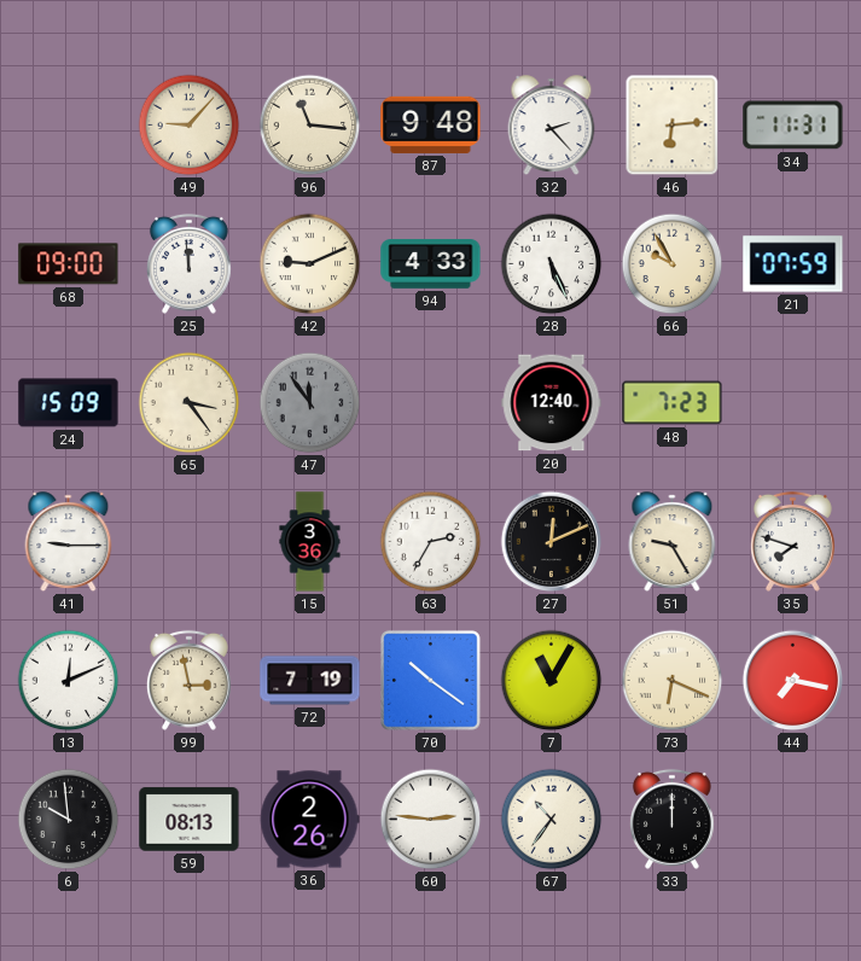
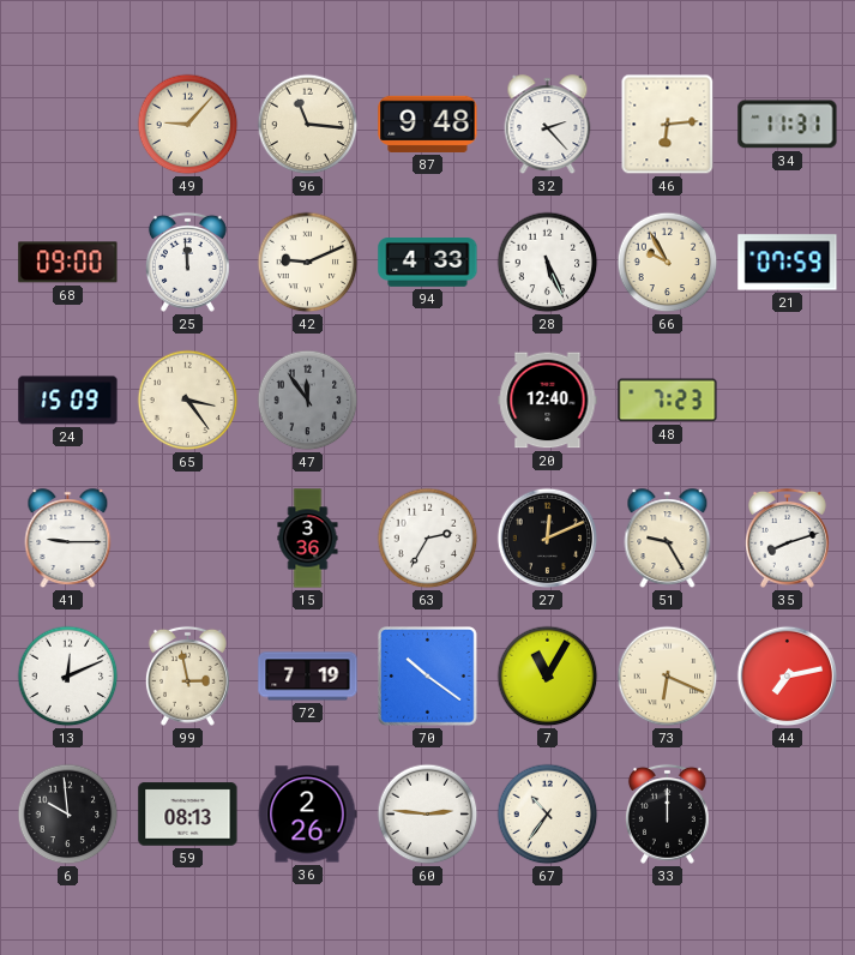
35: 7:48 -> 8:12 (787, 537)
44: 7:17 -> 7:13 (788, 677)
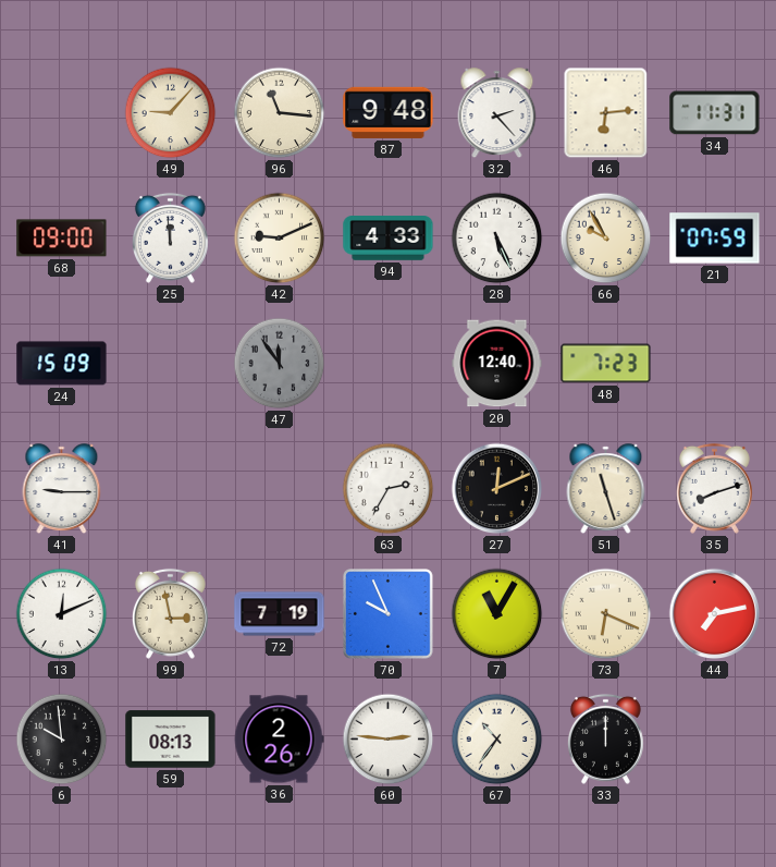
65: 3:24 -> none (188, 401)
15: 3:36 -> none (308, 539)
51: 9:25 -> 11:27 (606, 489)
70: 10:21 -> 9:56 (389, 614)
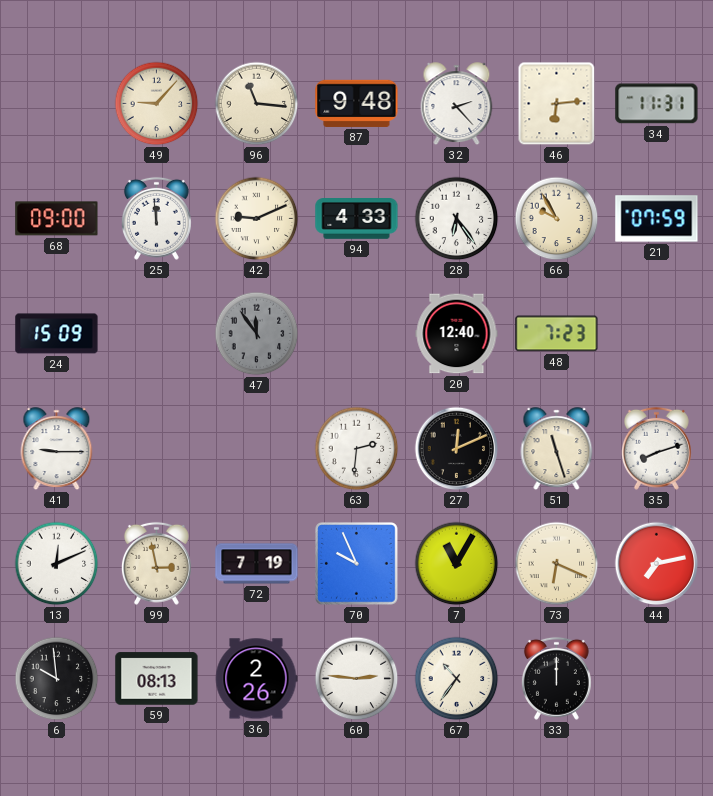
28: 5:26 -> 6:24 (457, 219)
63: 2:35 -> 2:31 (357, 449)
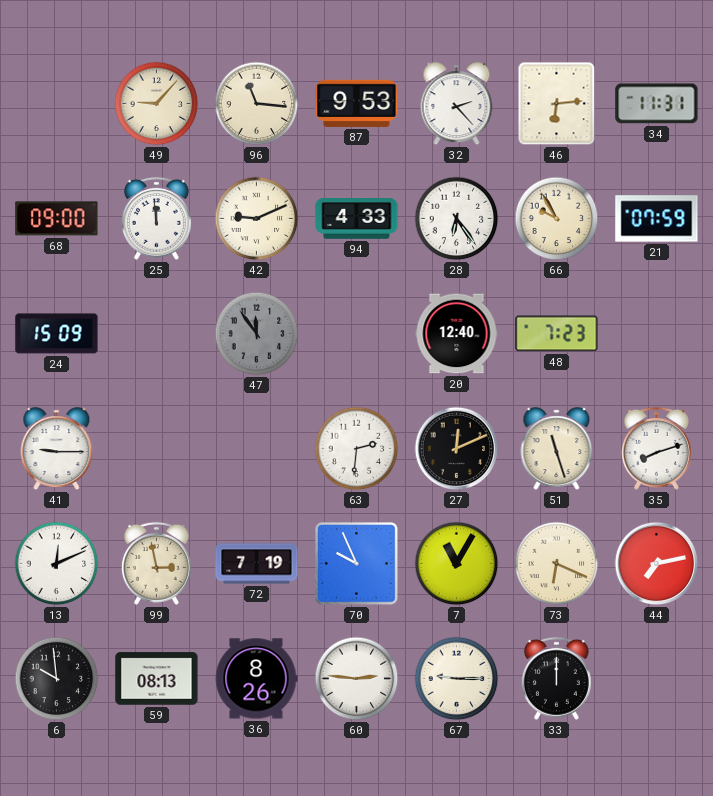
87: 9:48 -> 9:53 (357, 103)
36: 2:26 -> 8:26 (256, 679)
67: 10:36 -> 9:15 (457, 679)
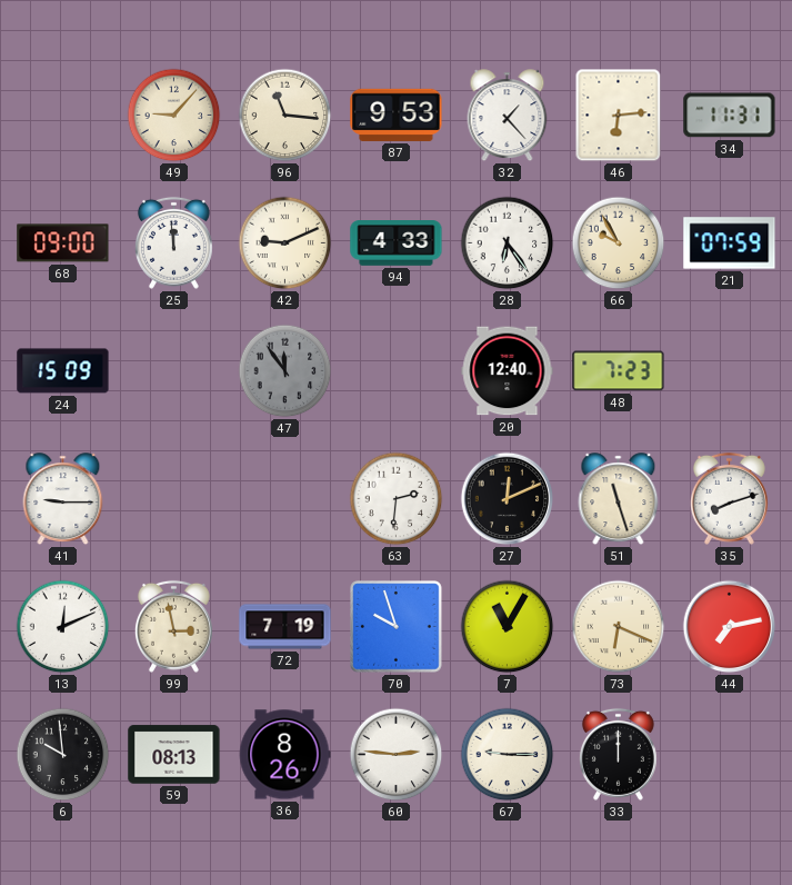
32: 2:23 -> 1:23 (508, 116)
70: 9:56 -> 9:57 (397, 627)
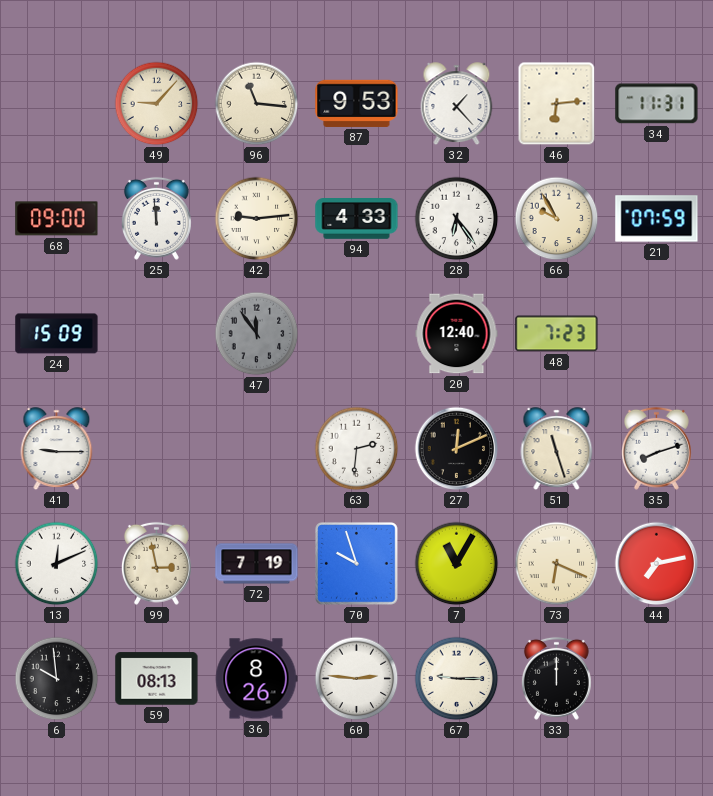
42: 9:11 -> 9:14 (257, 219)
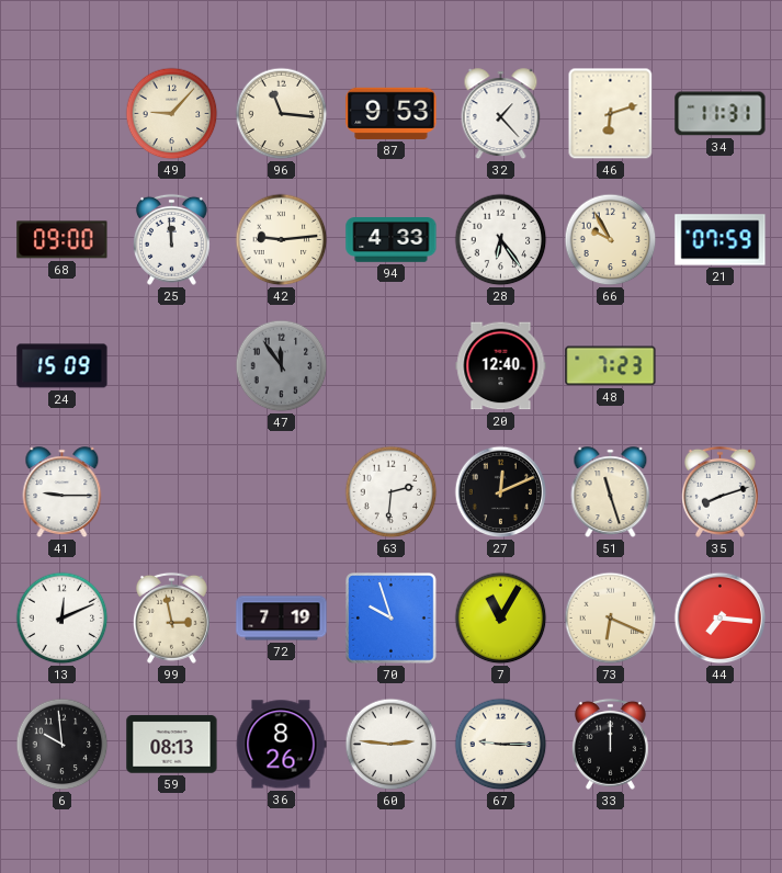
46: 6:14 -> 6:12 (611, 114)
44: 7:13 -> 7:16 (721, 619)
